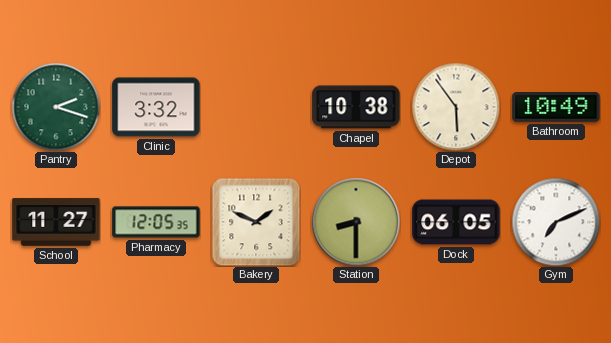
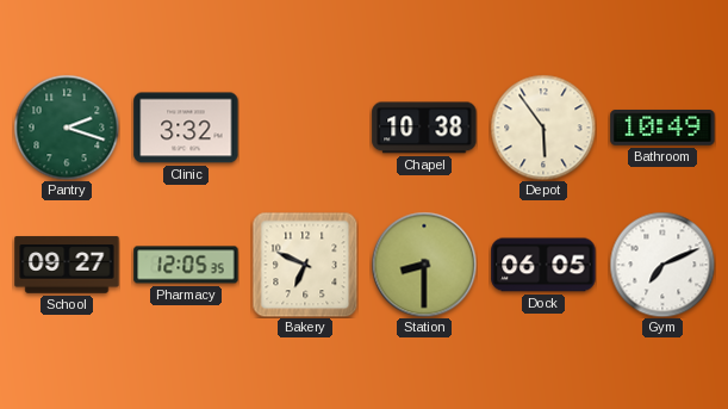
School: 11:27 -> 09:27 (67, 265)
Bakery: 1:49 -> 6:49 (305, 265)
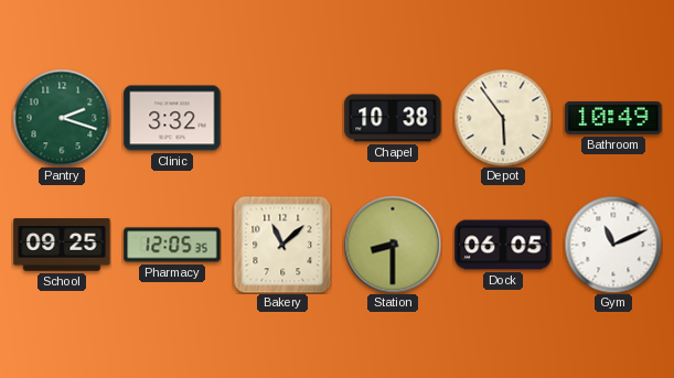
School: 09:27 -> 09:25 (62, 245)
Bakery: 6:49 -> 11:08 (282, 245)
Gym: 7:11 -> 11:11 (613, 245)
